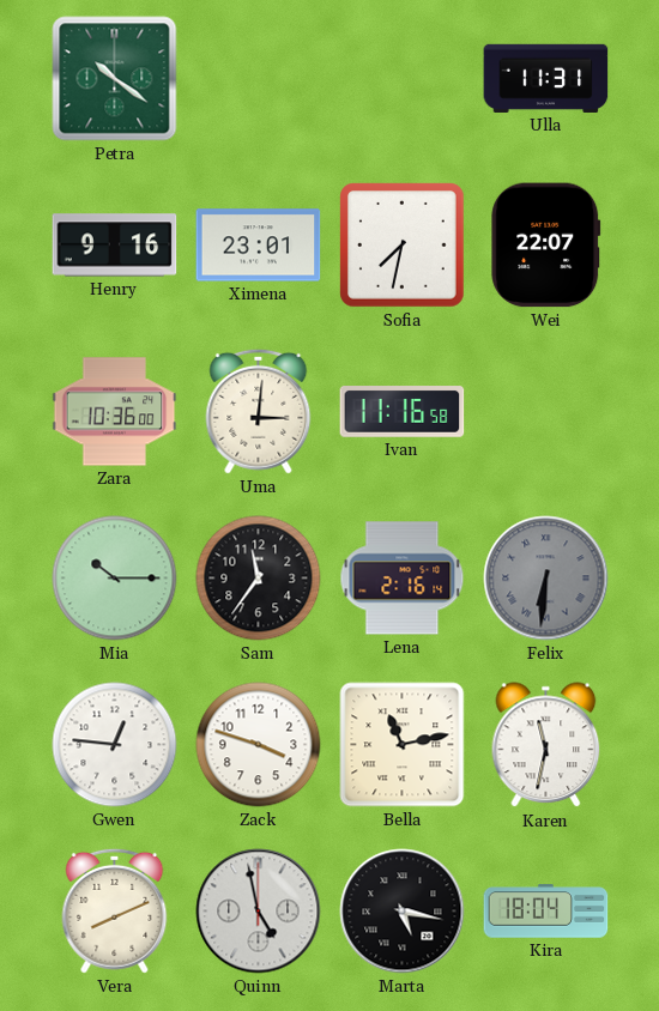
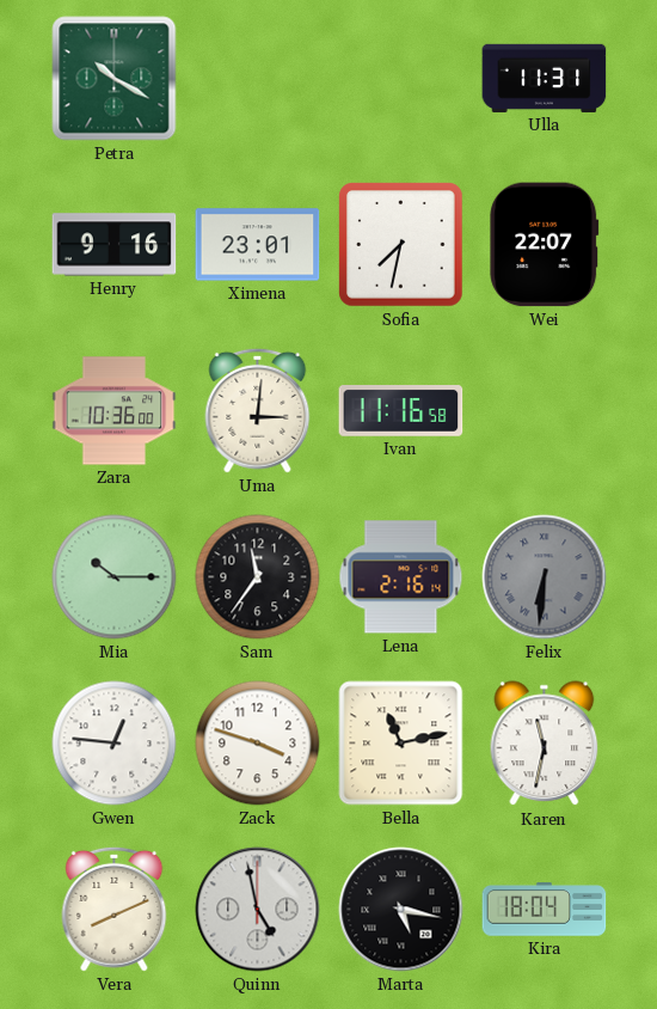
Petra: 10:21 -> 10:20 (115, 79)
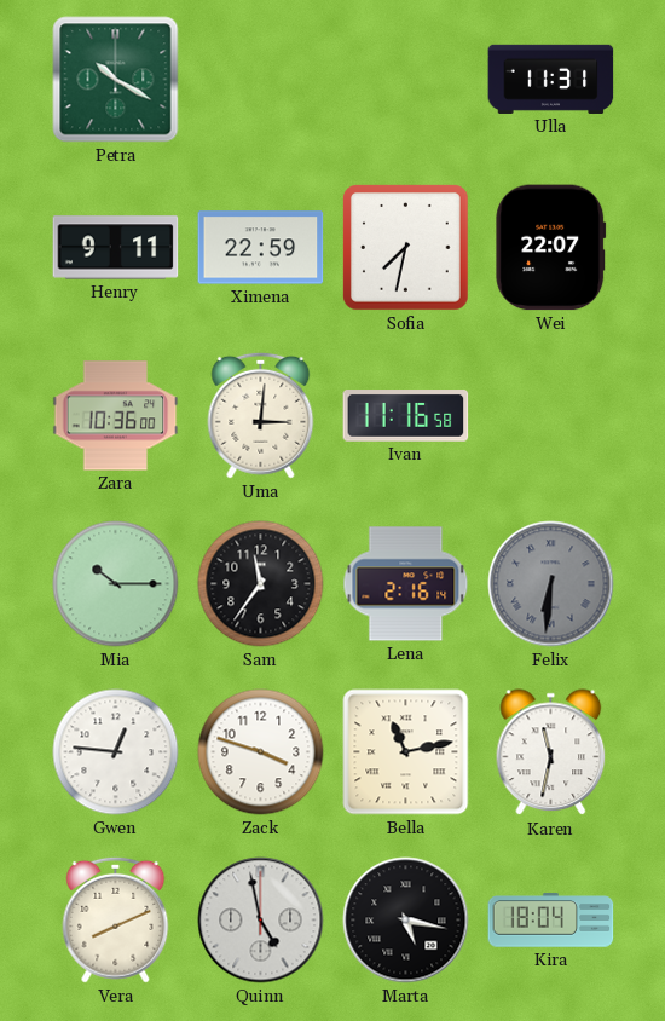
Henry: 9:16 -> 9:11 (116, 248)
Ximena: 23:01 -> 22:59 (261, 248)
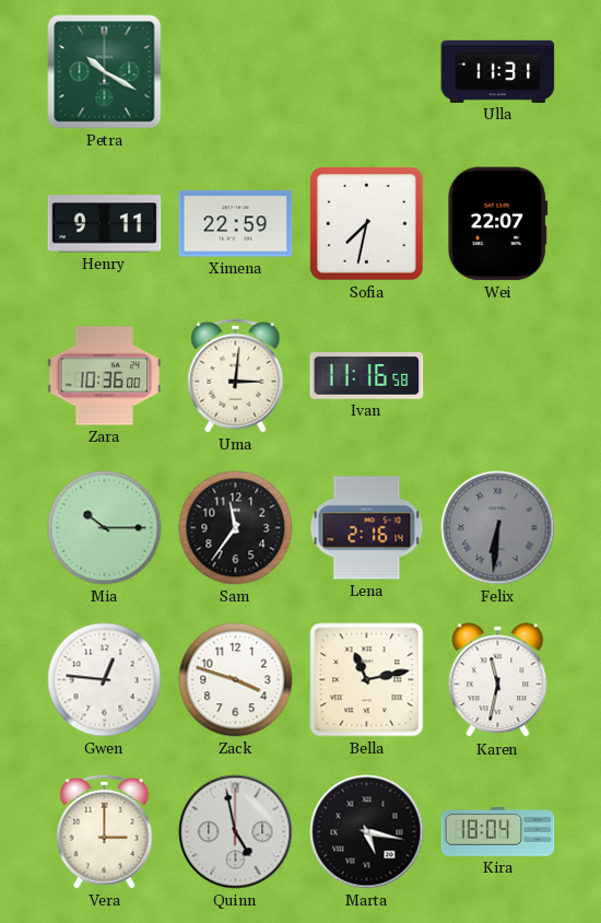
Vera: 8:11 -> 3:00 (105, 831)
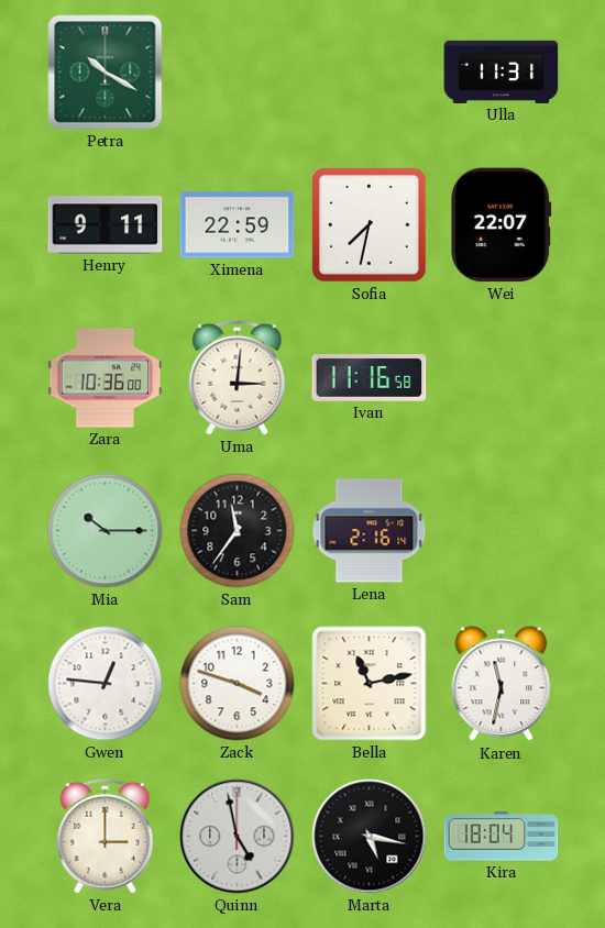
Felix: 6:31 -> none (498, 528)
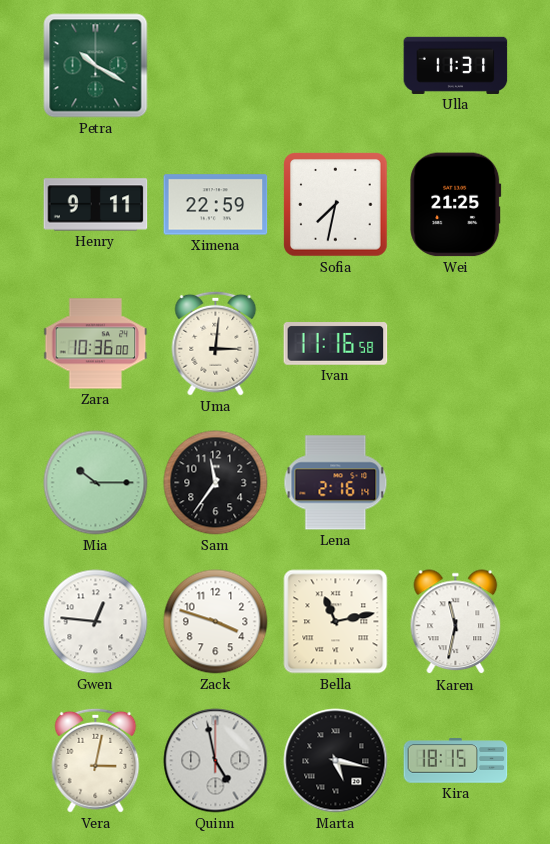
Wei: 22:07 -> 21:25 (456, 205)
Vera: 3:00 -> 3:02 (96, 760)
Kira: 18:04 -> 18:15 (456, 761)
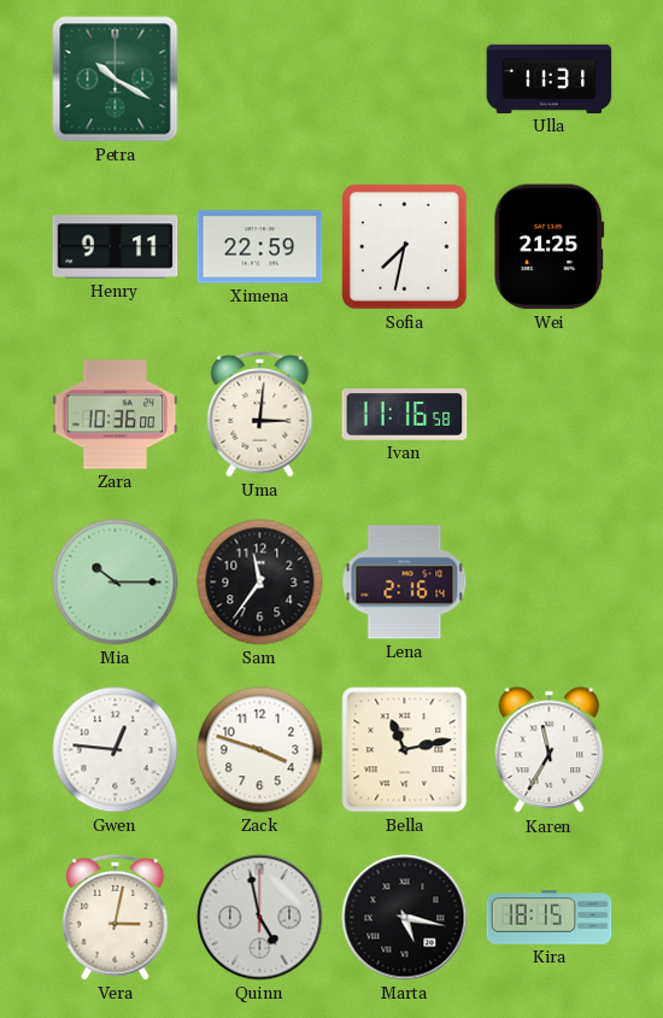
Karen: 11:32 -> 11:35 (550, 750)
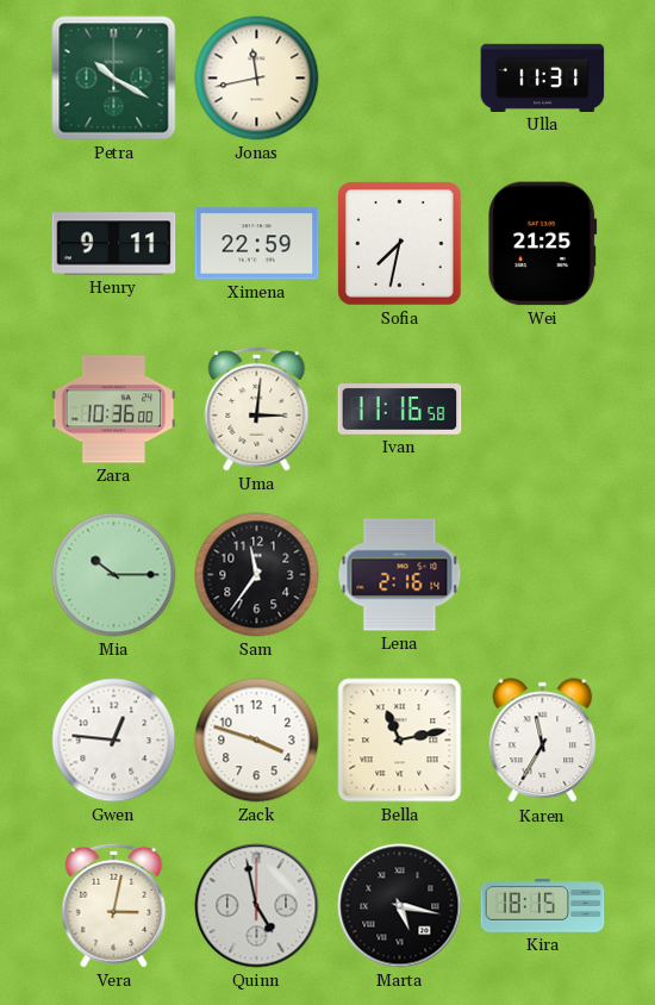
Jonas: none -> 11:43 (257, 79)
